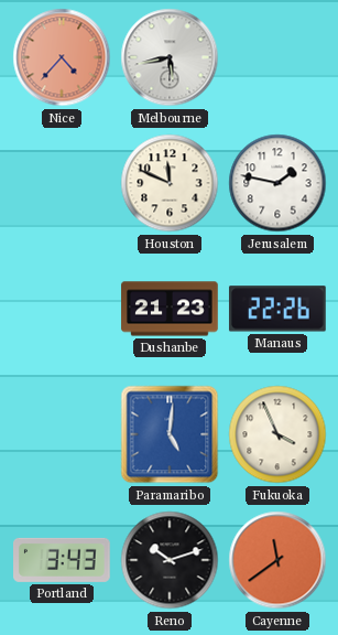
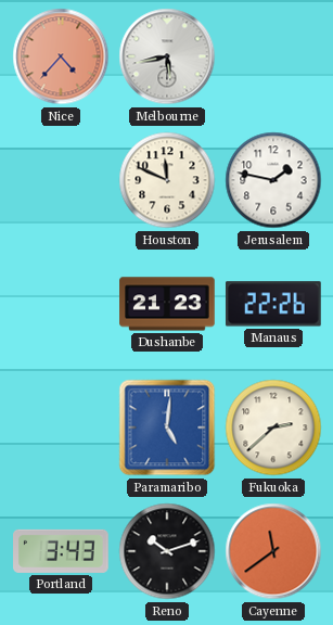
Fukuoka: 3:56 -> 2:38 (273, 428)
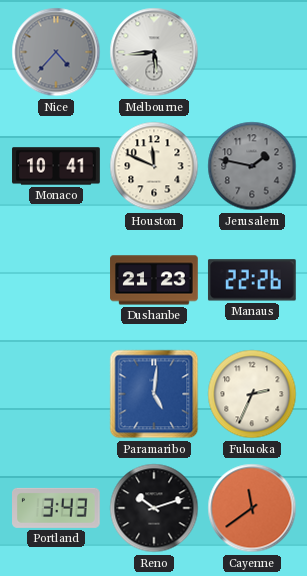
Nice dial: salmon -> grey (56, 52)
Melbourne: 5:43 -> 5:44 (154, 52)
Monaco: none -> 10:41 (56, 166)
Jerusalem dial: white -> grey (252, 166)
Fukuoka: 2:38 -> 2:34 (252, 394)
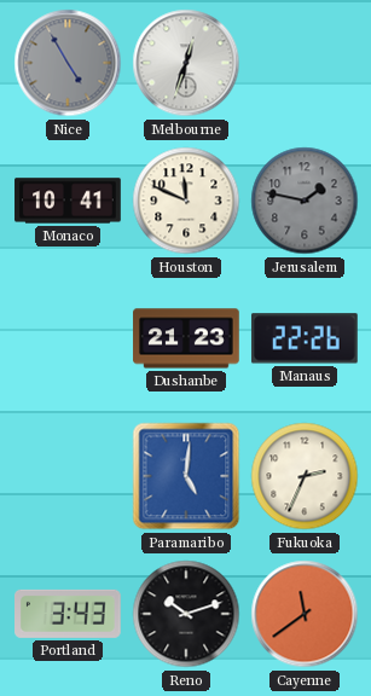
Nice: 4:37 -> 4:55 (68, 63)
Melbourne: 5:44 -> 12:33 (186, 63)
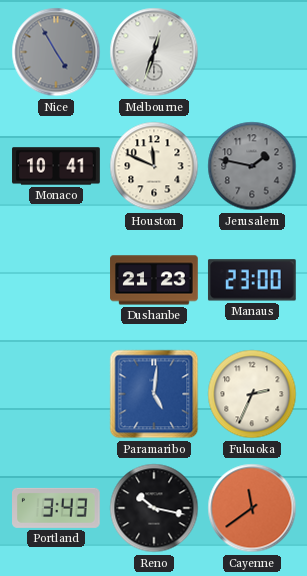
Manaus: 22:26 -> 23:00 (252, 280)
Reno: 10:12 -> 10:17 (154, 508)
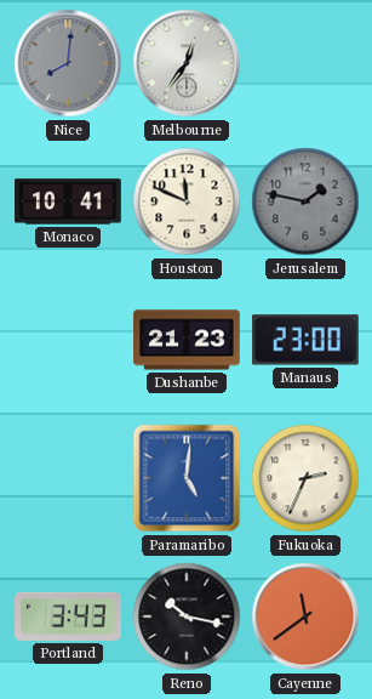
Nice: 4:55 -> 8:01 (68, 63)
Melbourne: 12:33 -> 12:36 (187, 63)
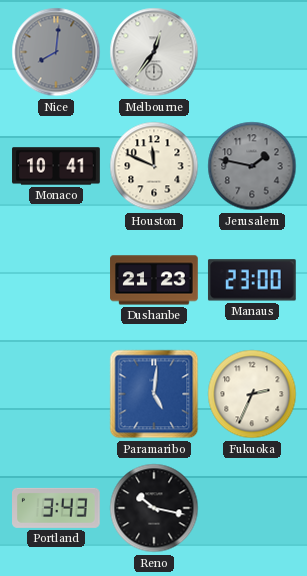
Cayenne: 11:39 -> none (305, 616)
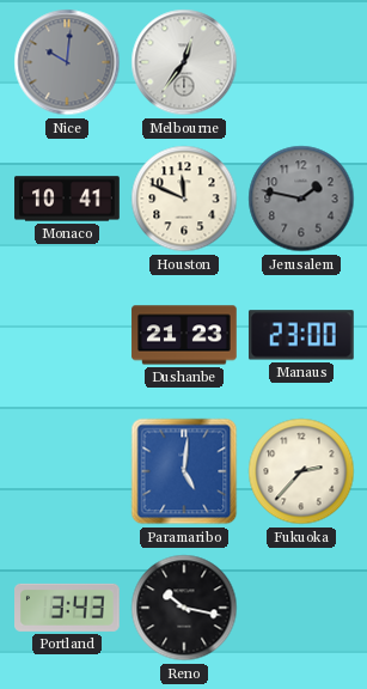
Nice: 8:01 -> 10:01 (67, 62)
Fukuoka: 2:34 -> 2:37 (301, 471)
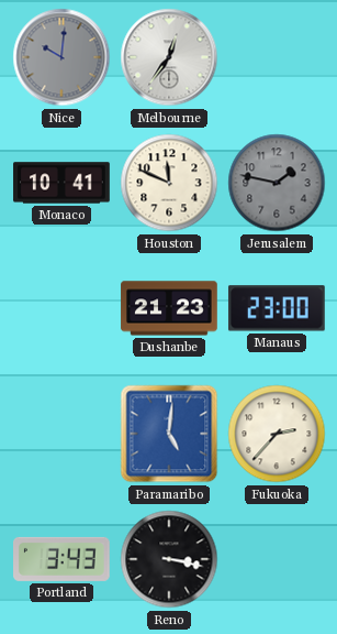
Reno: 10:17 -> 3:17 (169, 559)
